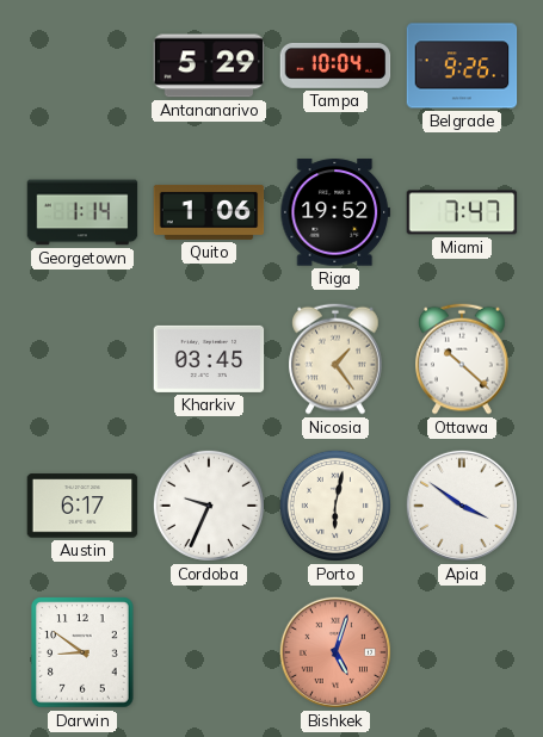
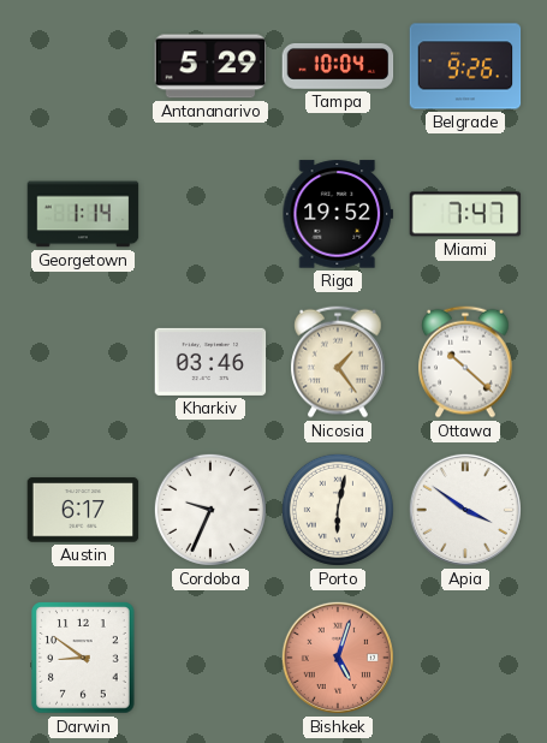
Quito: 1:06 -> none (209, 212)
Kharkiv: 03:45 -> 03:46 (210, 362)
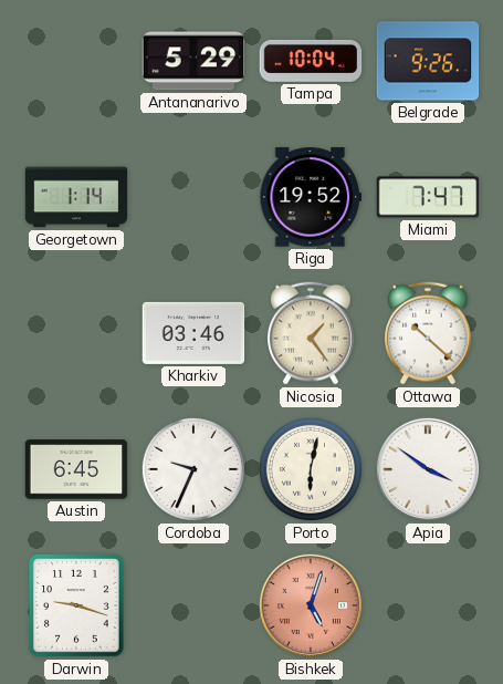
Austin: 6:17 -> 6:45 (76, 469)
Darwin: 8:51 -> 9:18 (76, 605)
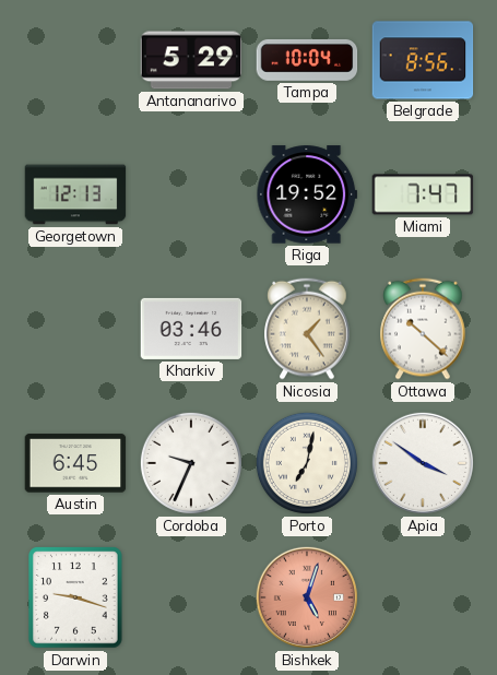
Belgrade: 9:26 -> 8:56 (423, 60)
Georgetown: 1:14 -> 12:13 (75, 194)
Porto: 6:02 -> 7:02 (307, 463)
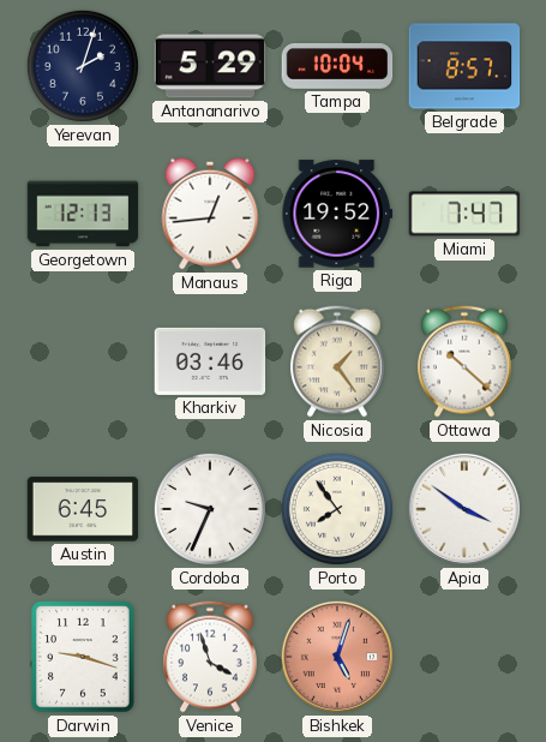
Yerevan: none -> 2:03 (83, 66)
Belgrade: 8:56 -> 8:57 (464, 66)
Manaus: none -> 12:44 (210, 214)
Porto: 7:02 -> 7:54 (337, 509)
Venice: none -> 3:57 (210, 657)
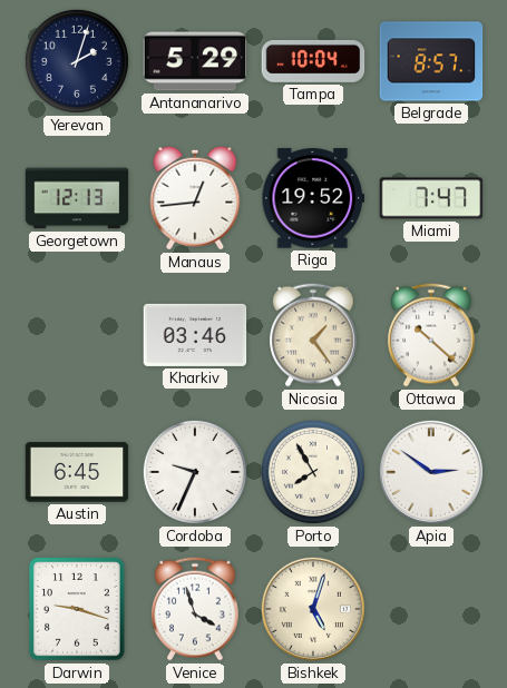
Porto: 7:54 -> 7:55 (313, 472)
Apia: 3:51 -> 2:51 (431, 472)
Bishkek dial: salmon -> cream (313, 609)
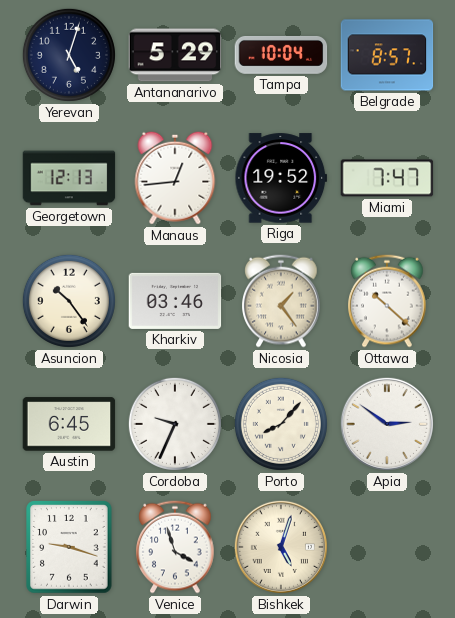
Yerevan: 2:03 -> 5:03 (69, 55)
Asuncion: none -> 10:24 (69, 301)
Porto: 7:55 -> 8:07 (281, 424)
